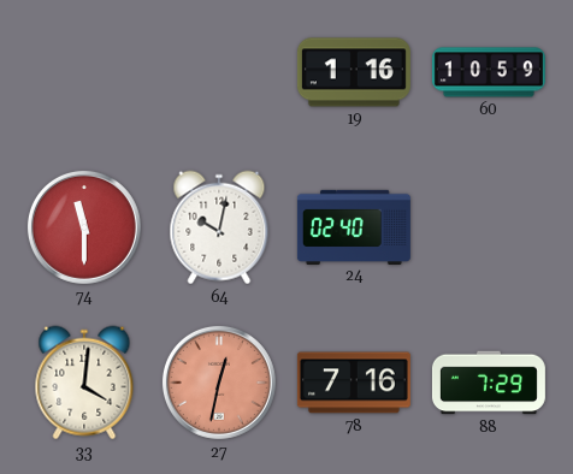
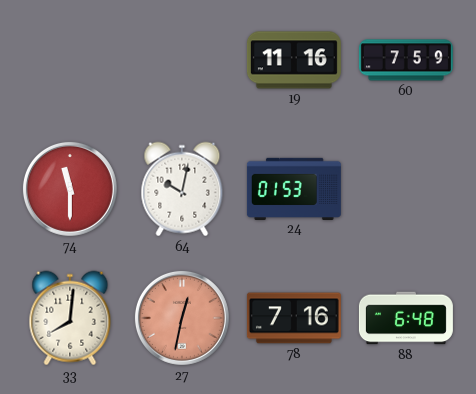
19: 1:16 -> 11:16 (294, 60)
60: 10:59 -> 7:59 (406, 60)
24: 02:40 -> 01:53 (294, 188)
33: 4:01 -> 8:01 (70, 318)
88: 7:29 -> 6:48 (406, 318)
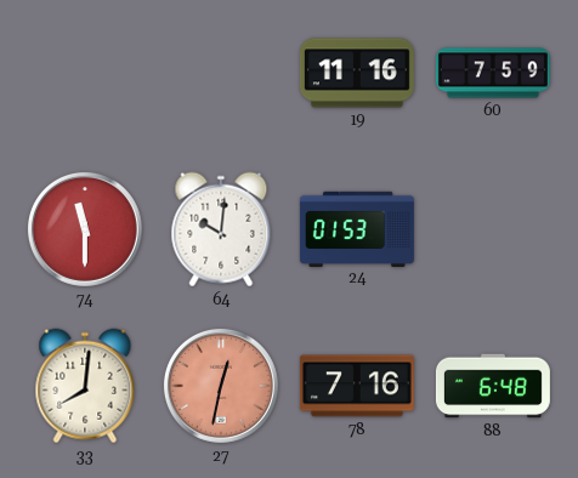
64: 10:02 -> 10:01 (221, 229)
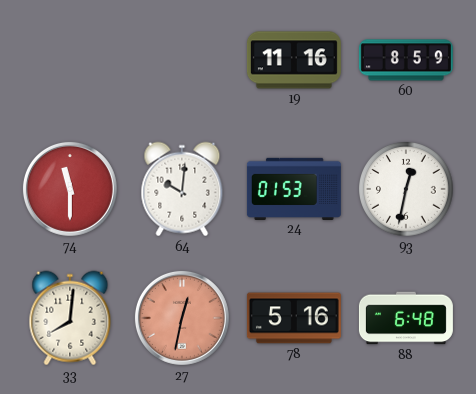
60: 7:59 -> 8:59 (406, 60)
93: none -> 12:32 (407, 190)
78: 7:16 -> 5:16 (294, 318)
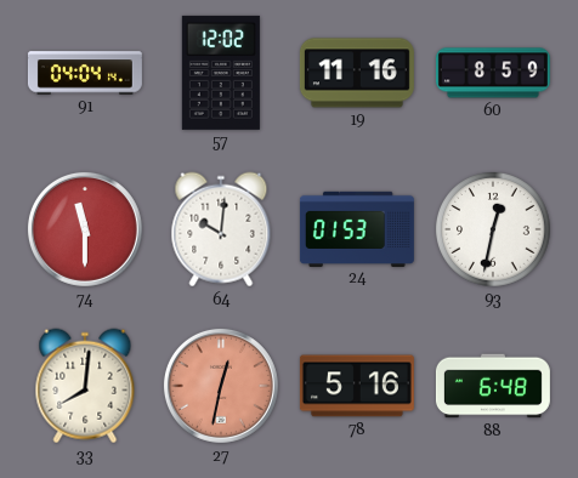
91: none -> 04:04 (85, 73)
57: none -> 12:02 (221, 73)
